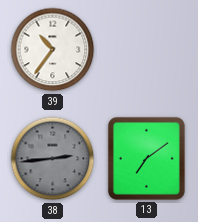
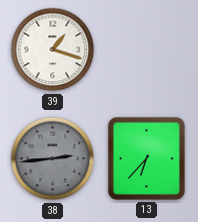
39: 10:36 -> 1:18 (53, 50)
13: 7:09 -> 6:37 (146, 158)
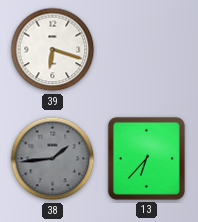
39: 1:18 -> 6:18 (53, 50)
38: 2:44 -> 1:44 (53, 159)
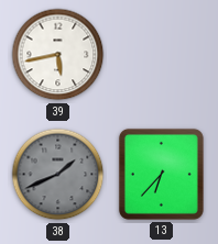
39: 6:18 -> 5:43 (58, 55)
38: 1:44 -> 1:41 (58, 175)
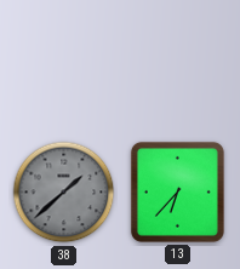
39: 5:43 -> none (58, 55)
38: 1:41 -> 1:38 (64, 193)
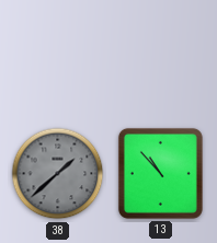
13: 6:37 -> 10:53 (160, 173)
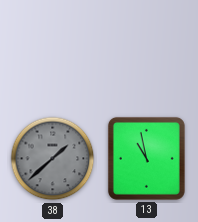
13: 10:53 -> 10:58 (146, 158)
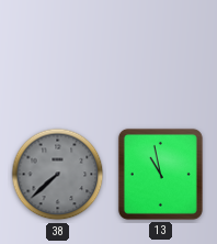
38: 1:38 -> 7:38 (58, 175)
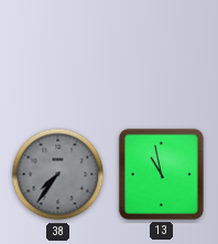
38: 7:38 -> 7:36 (58, 175)
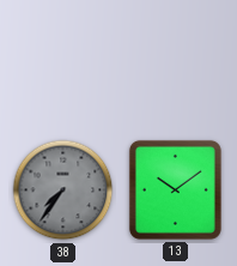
13: 10:58 -> 10:09 (175, 189)
